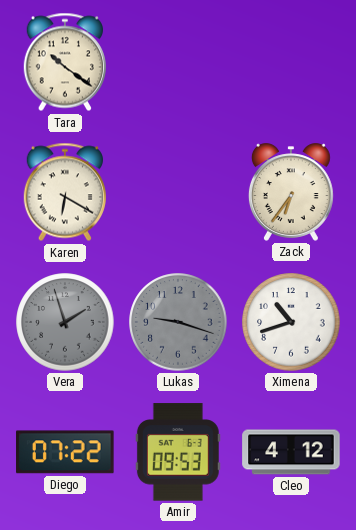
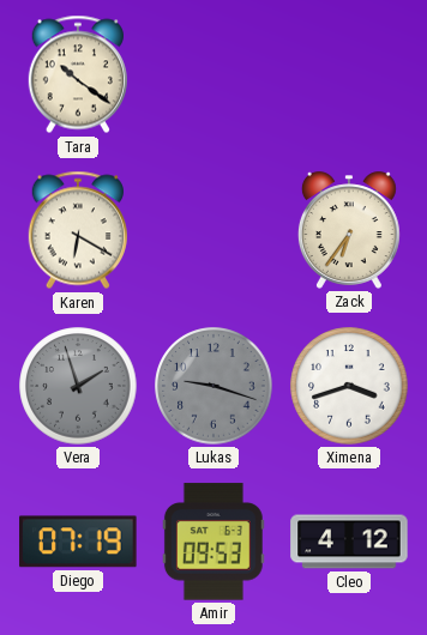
Ximena: 10:42 -> 3:42 (349, 386)
Diego: 07:22 -> 07:19 (78, 542)
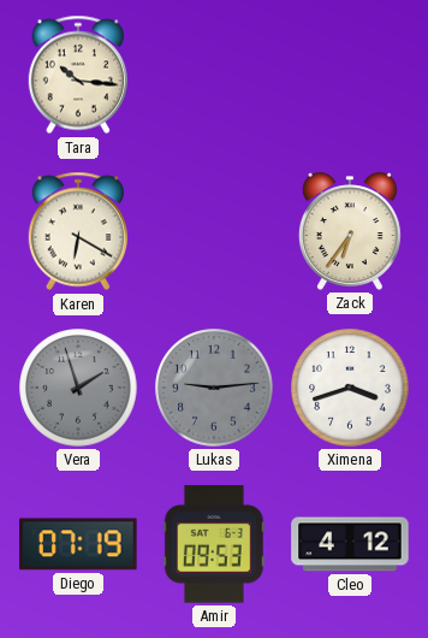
Tara: 10:21 -> 10:16 (78, 75)
Lukas: 9:18 -> 9:14 (214, 388)
